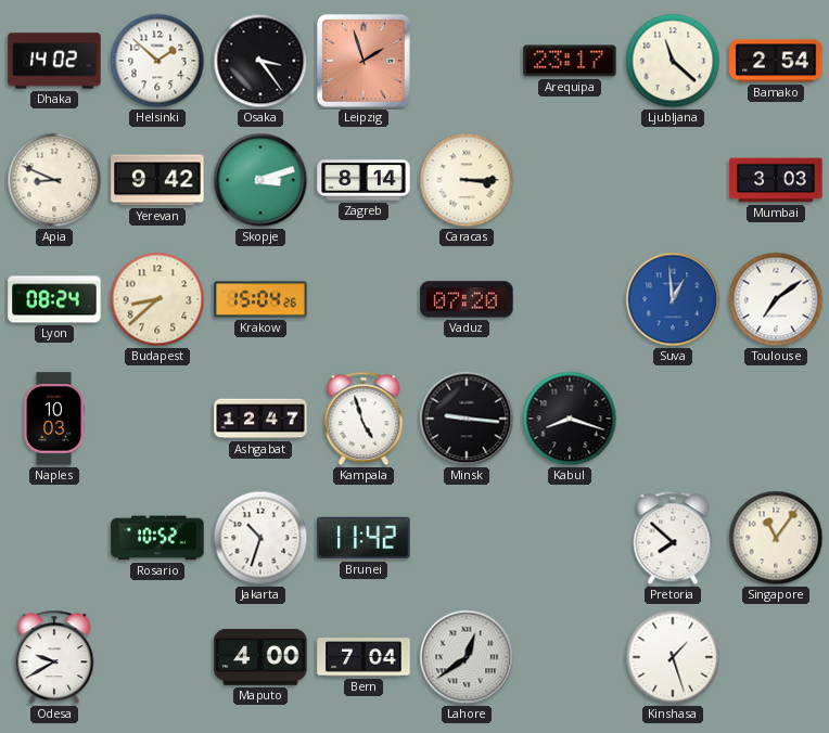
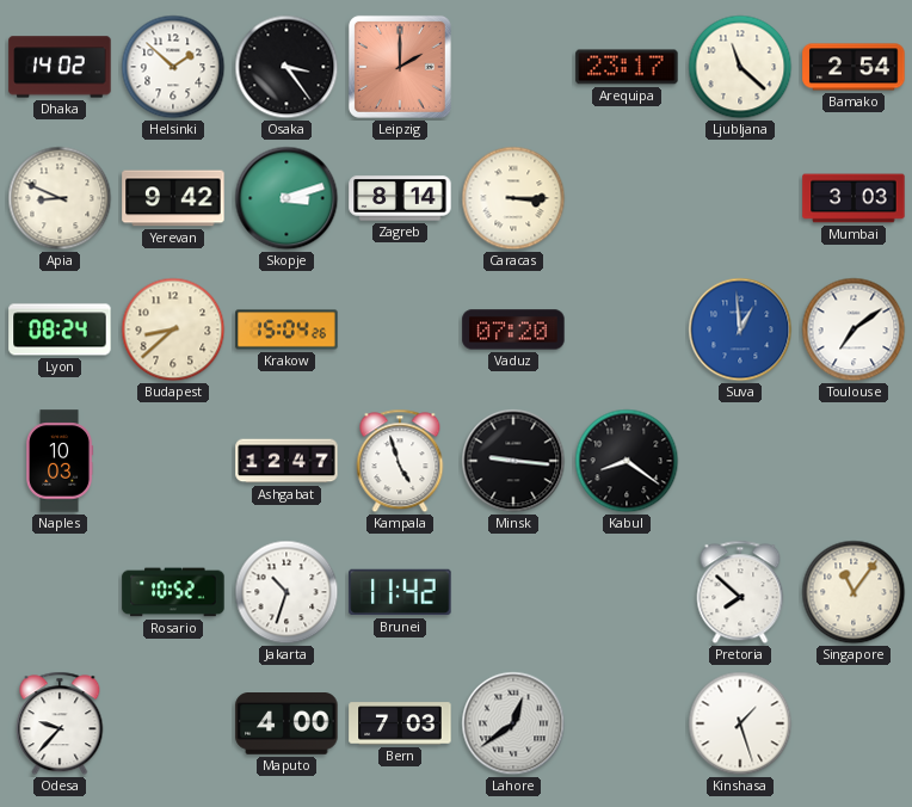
Leipzig: 1:57 -> 2:00 (400, 67)
Kabul: 8:18 -> 8:21 (627, 461)
Odesa: 9:40 -> 9:37 (60, 723)
Bern: 7:04 -> 7:03 (400, 723)
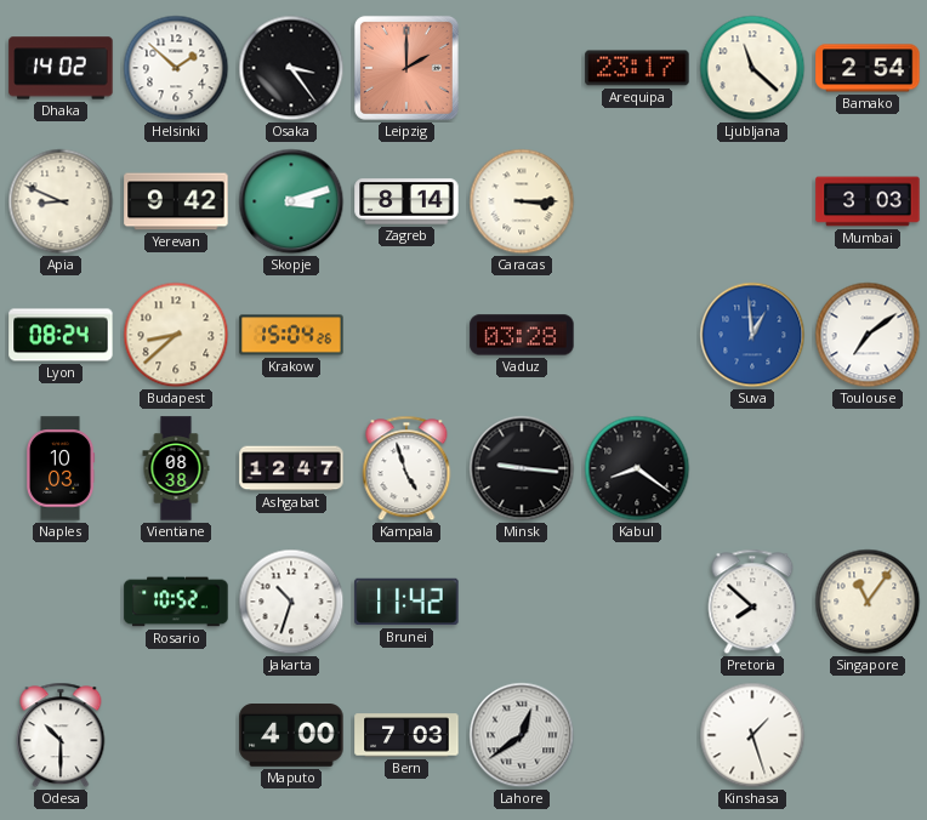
Vaduz: 07:20 -> 03:28 (522, 335)
Vientiane: none -> 08:38 (176, 468)
Odesa: 9:37 -> 10:30 (61, 735)
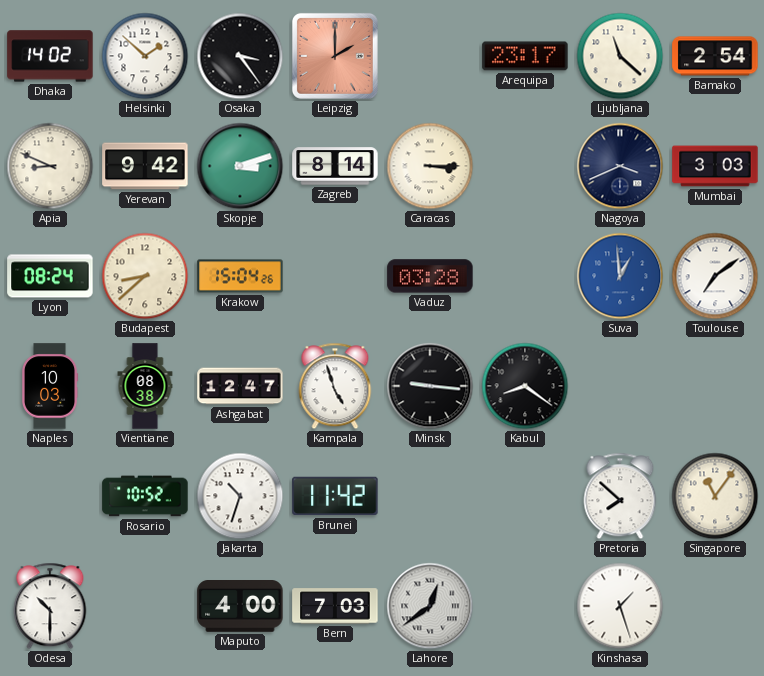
Nagoya: none -> 3:41 (620, 166)
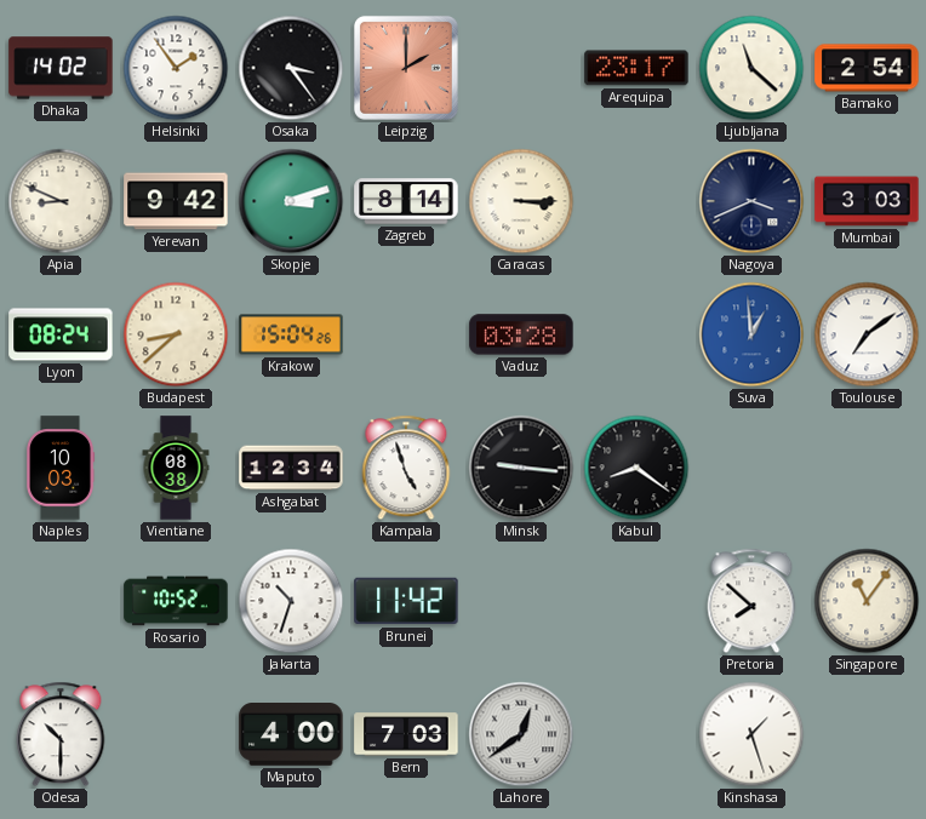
Helsinki: 1:52 -> 1:54 (176, 68)
Ashgabat: 12:47 -> 12:34 (291, 468)
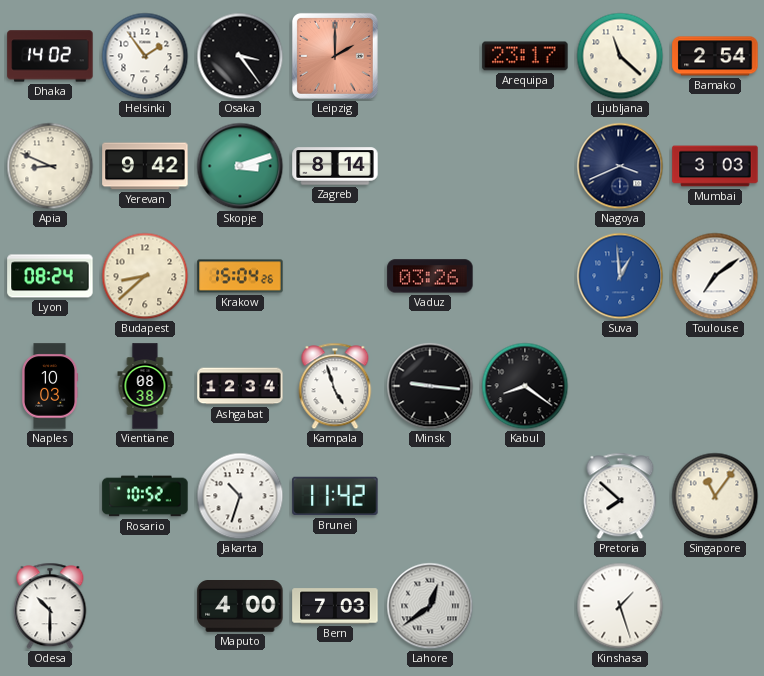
Caracas: 3:15 -> none (521, 201)
Vaduz: 03:28 -> 03:26 (430, 276)
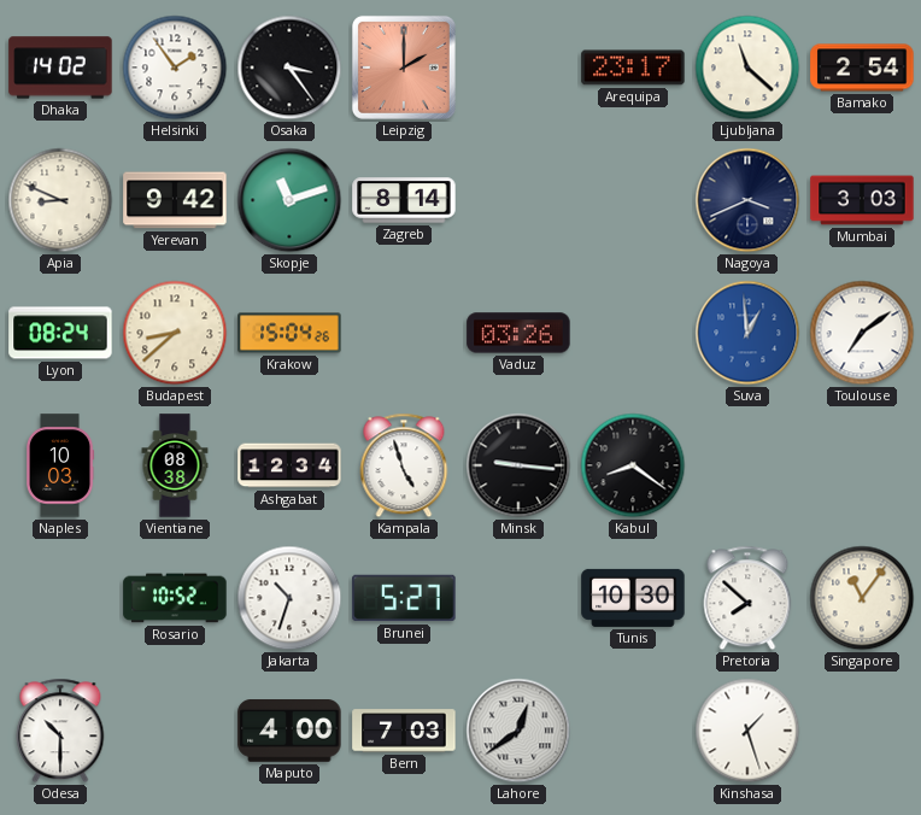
Skopje: 3:12 -> 11:12 (289, 200)
Brunei: 11:42 -> 5:27 (404, 598)
Tunis: none -> 10:30 (633, 598)
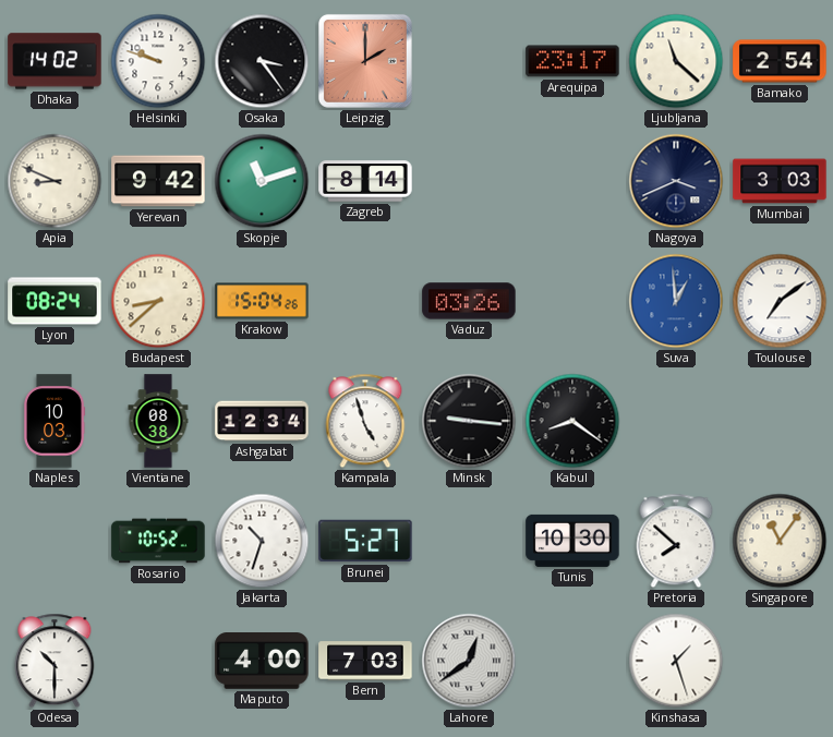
Helsinki: 1:54 -> 9:48 (158, 61)
